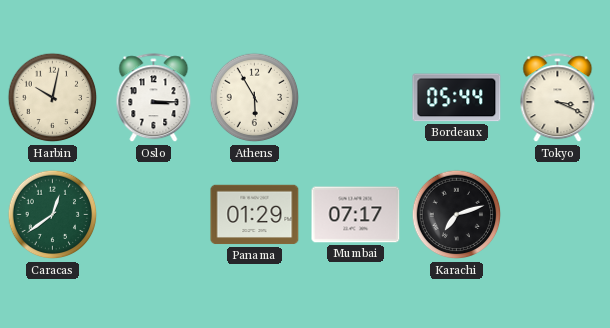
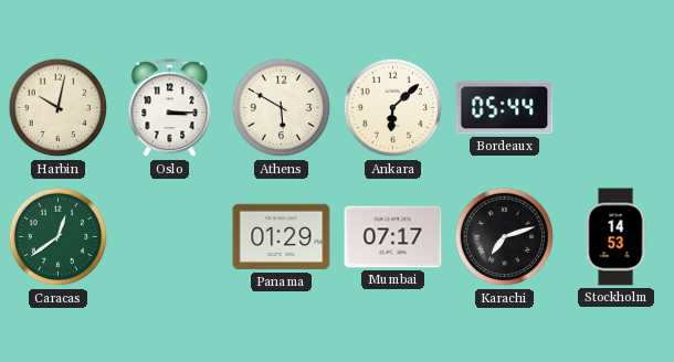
Athens: 5:55 -> 5:50 (282, 108)
Ankara: none -> 6:08 (393, 108)
Tokyo: 3:19 -> none (558, 98)
Stockholm: none -> 14:53 (615, 237)
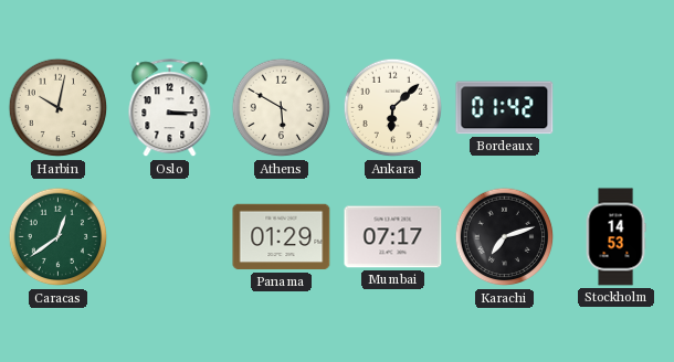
Bordeaux: 05:44 -> 01:42 (505, 108)
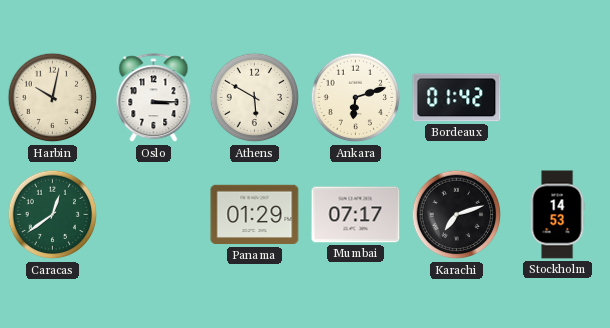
Ankara: 6:08 -> 6:12 (356, 98)
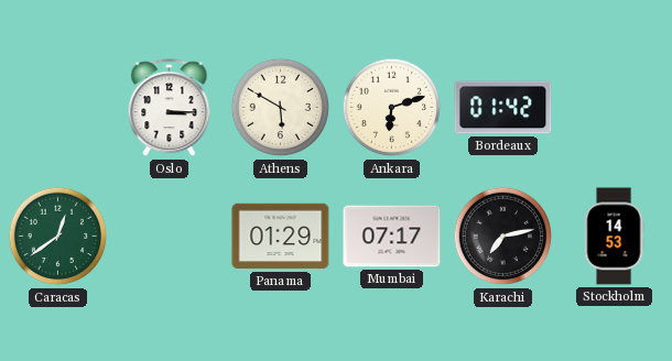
Harbin: 10:02 -> none (53, 98)
Karachi: 7:12 -> 7:13 (503, 237)
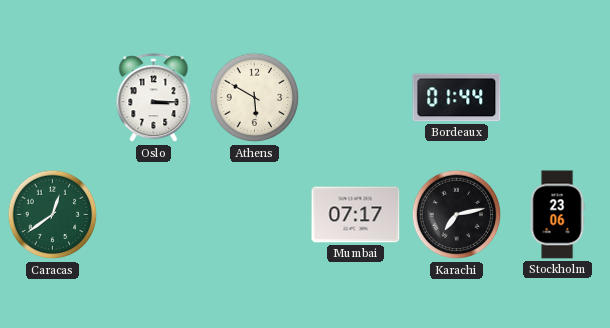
Ankara: 6:12 -> none (392, 108)
Bordeaux: 01:42 -> 01:44 (457, 98)
Panama: 01:29 -> none (281, 237)
Stockholm: 14:53 -> 23:06 (557, 215)
